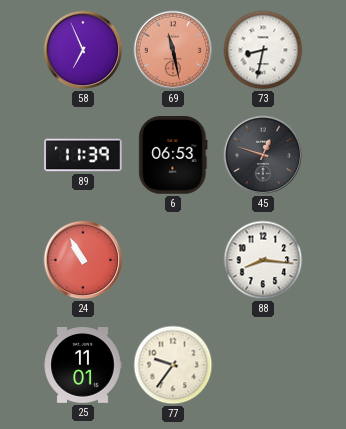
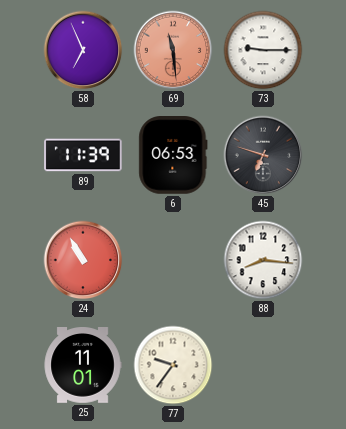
69: 11:28 -> 11:29 (173, 50)
73: 8:32 -> 9:15 (263, 50)
45: 12:48 -> 6:48 (263, 155)
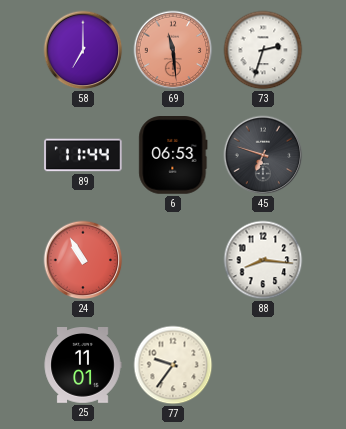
58: 6:56 -> 7:00 (83, 50)
73: 9:15 -> 2:33 (263, 50)
89: 11:39 -> 11:44 (83, 155)
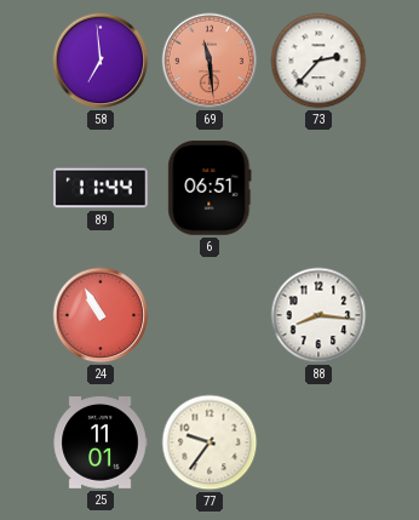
58: 7:00 -> 6:59 (101, 61)
73: 2:33 -> 2:37 (318, 61)
6: 06:53 -> 06:51 (209, 188)
45: 6:48 -> none (263, 155)
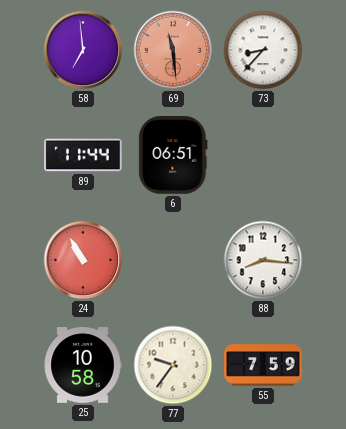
73: 2:37 -> 8:37 (263, 50)
25: 11:01 -> 10:58 (83, 366)
55: none -> 7:59 (263, 365)
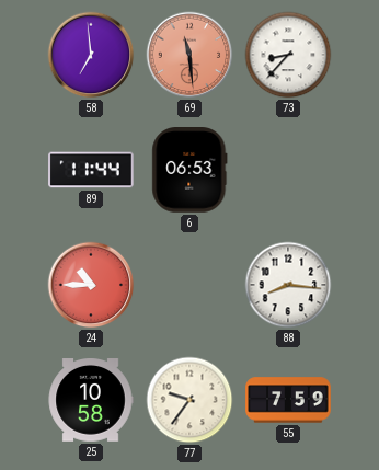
6: 06:51 -> 06:53 (190, 170)
24: 10:55 -> 10:45 (91, 285)
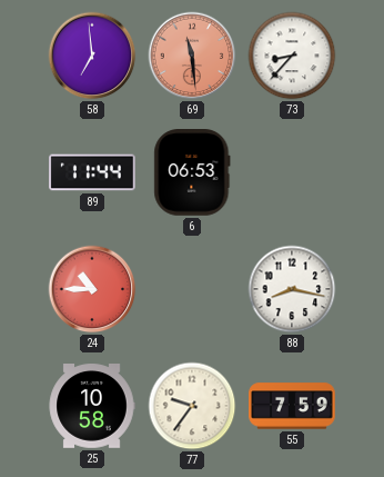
88: 8:16 -> 8:17 (292, 289)
